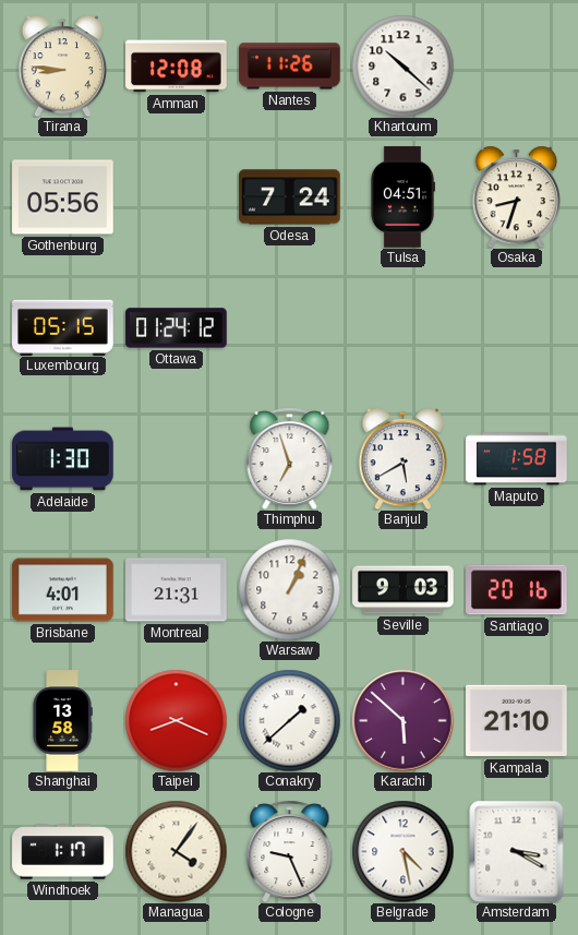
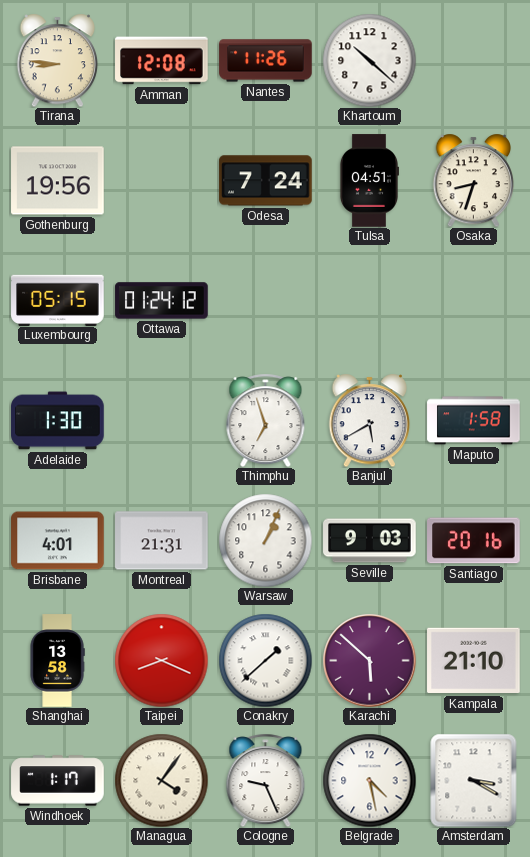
Gothenburg: 05:56 -> 19:56 (58, 181)
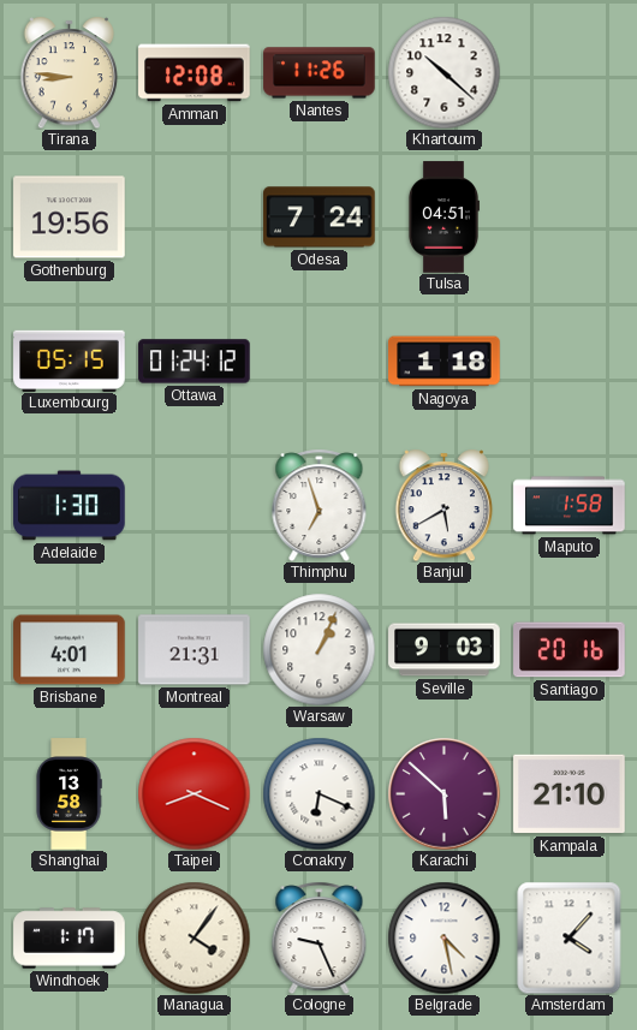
Osaka: 8:33 -> none (474, 180)
Nagoya: none -> 1:18 (445, 362)
Conakry: 1:38 -> 6:19 (318, 793)
Amsterdam: 3:20 -> 4:07 (570, 937)
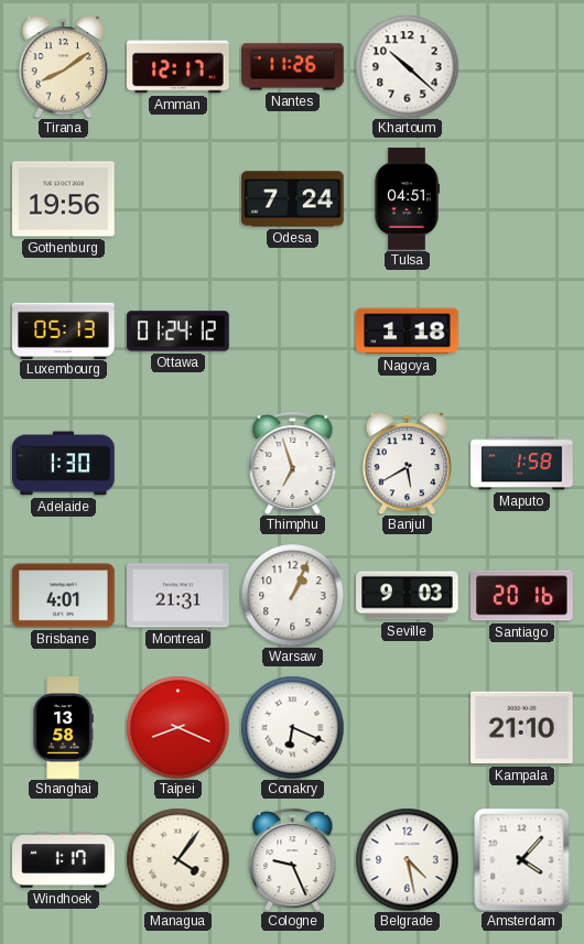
Tirana: 8:46 -> 8:09 (64, 66)
Amman: 12:08 -> 12:17 (179, 67)
Luxembourg: 05:15 -> 05:13 (64, 330)
Karachi: 5:52 -> none (443, 793)
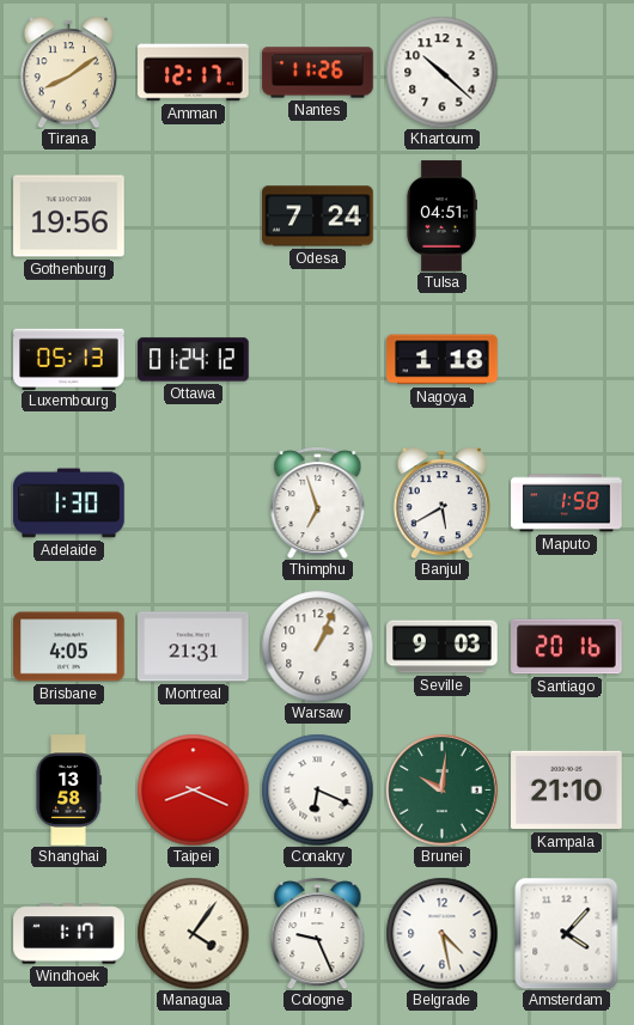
Brisbane: 4:01 -> 4:05 (69, 647)
Brunei: none -> 10:01 (441, 789)
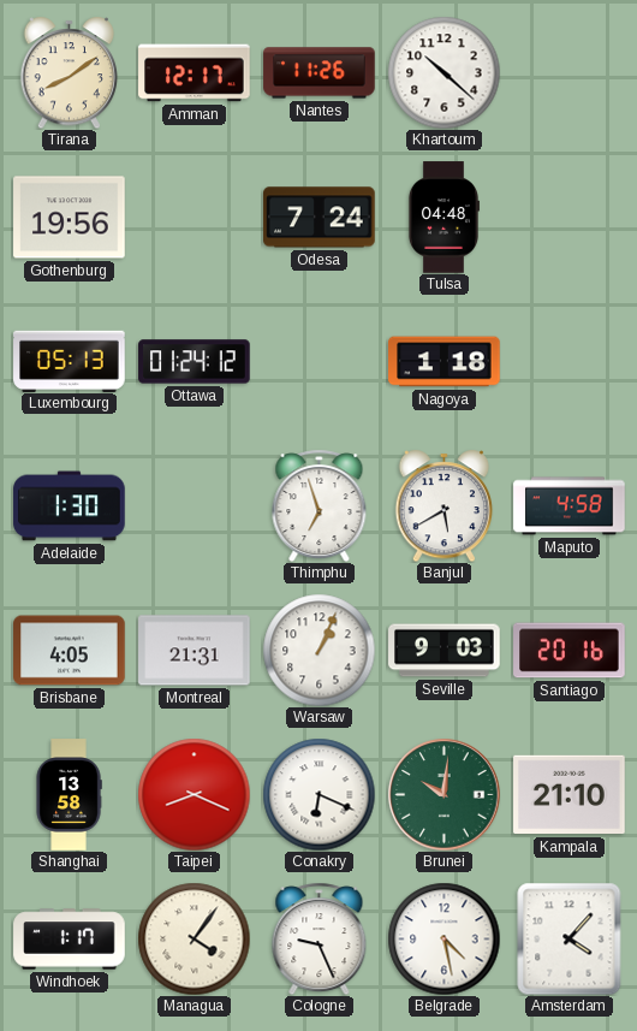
Tulsa: 04:51 -> 04:48 (442, 218)
Maputo: 1:58 -> 4:58 (570, 506)
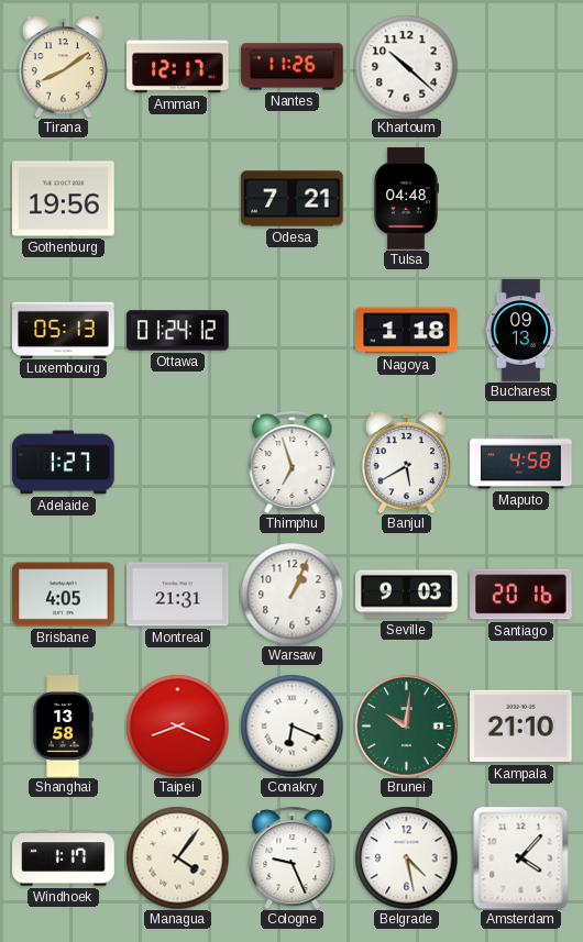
Odesa: 7:24 -> 7:21 (293, 199)
Bucharest: none -> 09:13 (521, 331)
Adelaide: 1:30 -> 1:27 (64, 463)
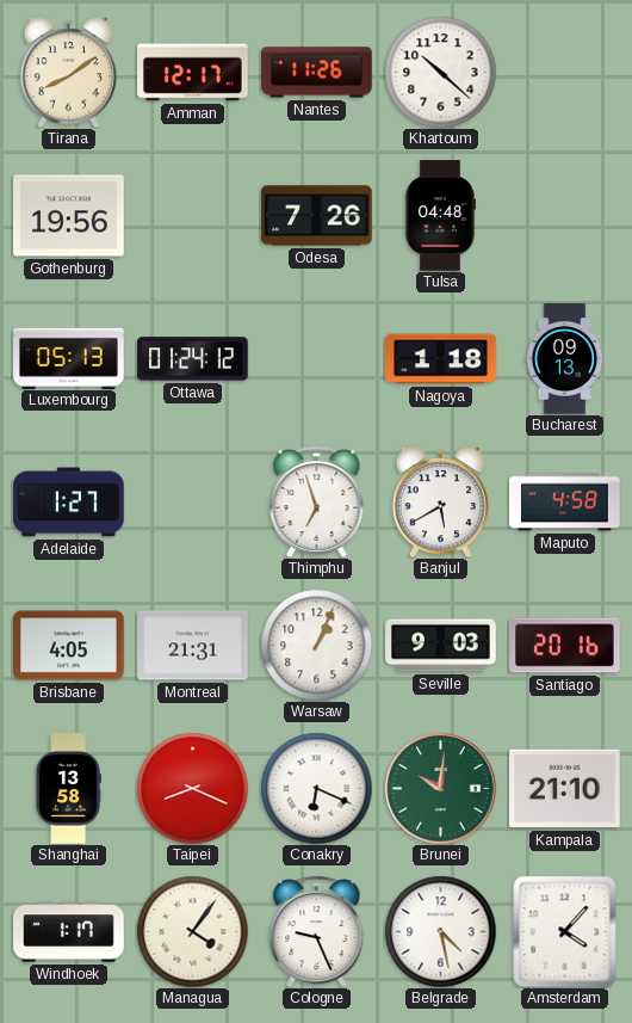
Odesa: 7:21 -> 7:26 (317, 216)
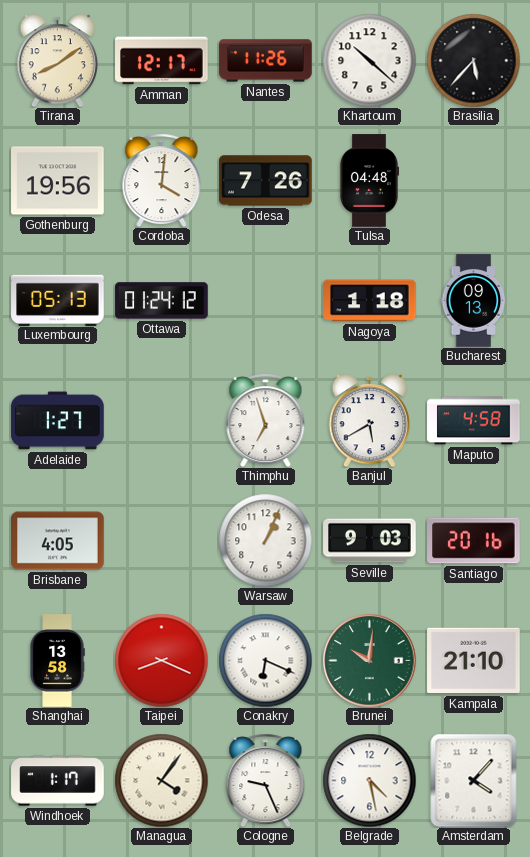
Brasilia: none -> 5:37 (473, 60)
Cordoba: none -> 4:01 (162, 180)
Montreal: 21:31 -> none (193, 646)
